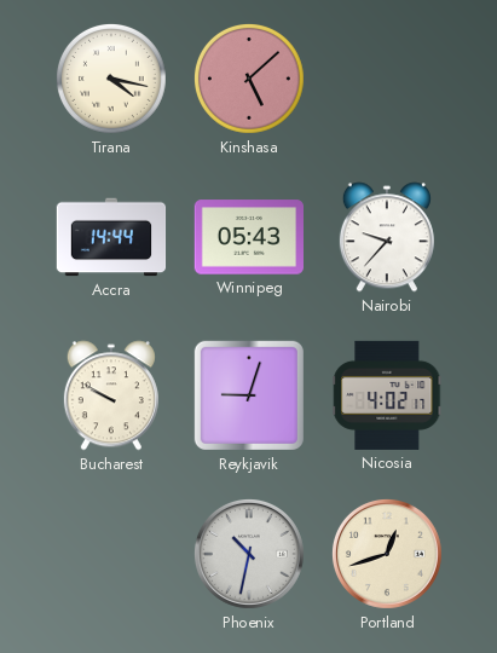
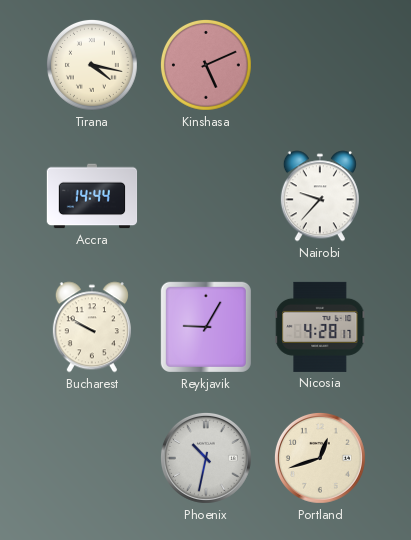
Kinshasa: 5:08 -> 5:11 (207, 66)
Winnipeg: 05:43 -> none (248, 237)
Reykjavik: 9:03 -> 9:05 (206, 327)
Nicosia: 4:02 -> 4:28 (320, 327)
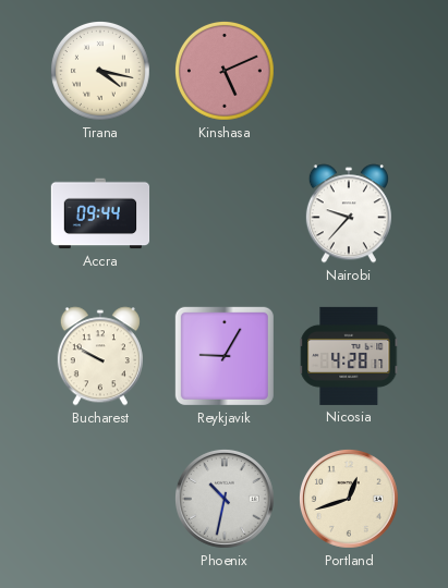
Accra: 14:44 -> 09:44 (100, 213)
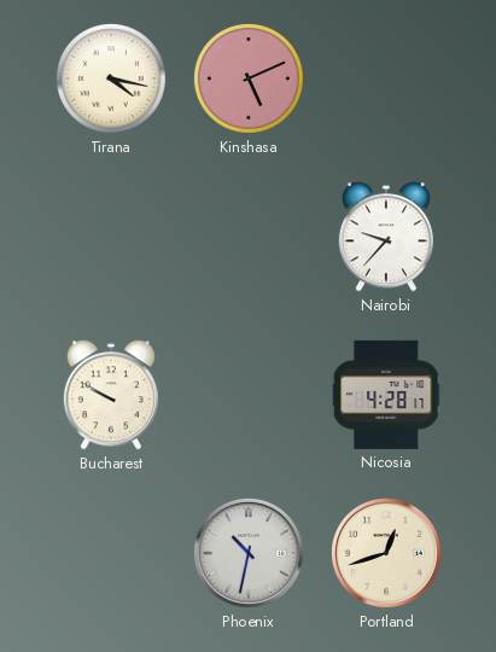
Accra: 09:44 -> none (100, 213)
Reykjavik: 9:05 -> none (225, 356)
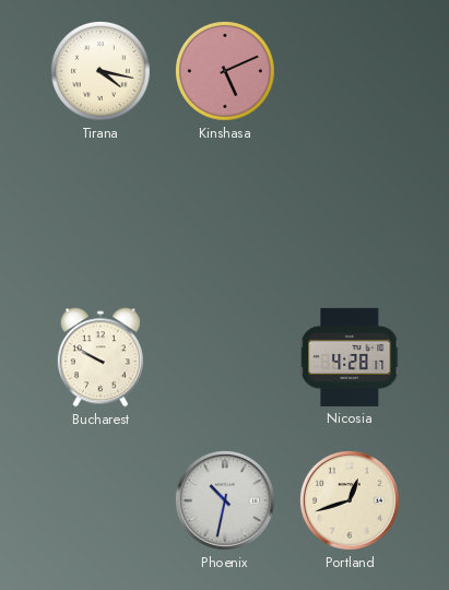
Nairobi: 9:37 -> none (386, 237)
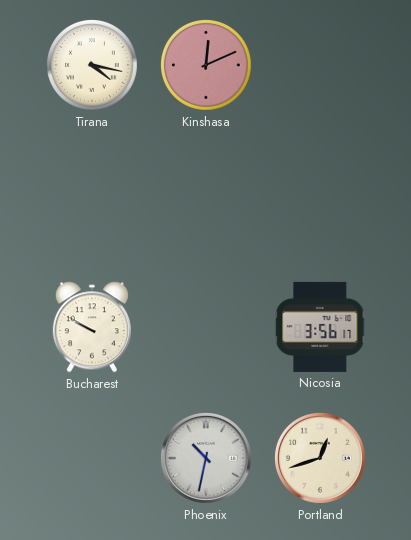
Kinshasa: 5:11 -> 12:11 (207, 66)
Nicosia: 4:28 -> 3:56 (320, 327)
